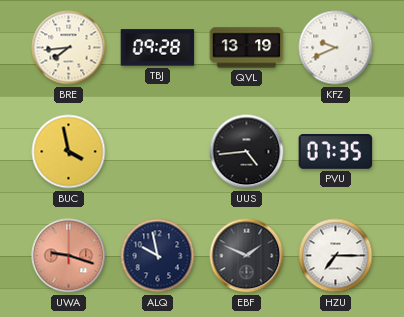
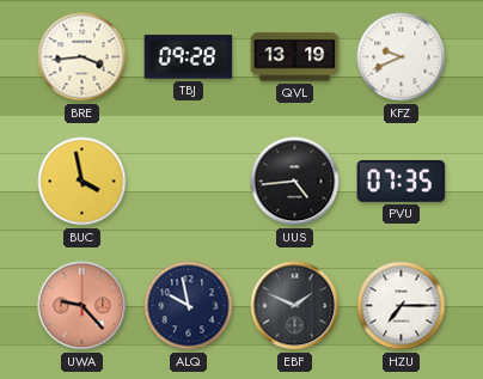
BRE: 7:44 -> 3:44 (82, 57)
UWA: 9:18 -> 9:23 (82, 306)
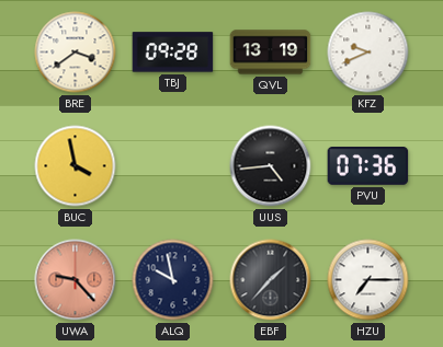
BRE: 3:44 -> 3:39 (76, 53)
PVU: 07:35 -> 07:36 (368, 166)
EBF: 1:49 -> 1:37 (271, 280)
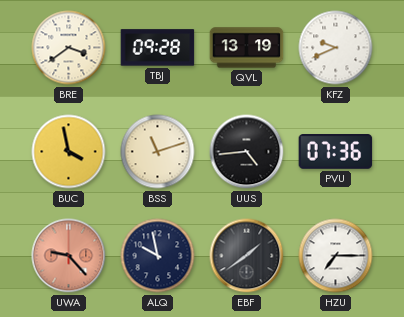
BSS: none -> 11:12 (158, 152)
EBF: 1:37 -> 1:39 (247, 256)
